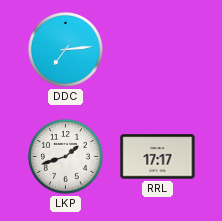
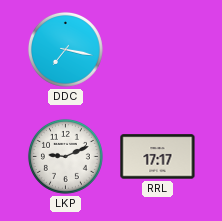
DDC: 7:14 -> 7:17 (65, 49)
LKP: 1:42 -> 9:11 (65, 156)
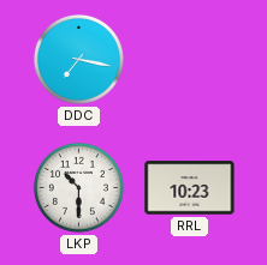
LKP: 9:11 -> 10:30 (78, 187)
RRL: 17:17 -> 10:23 (190, 188)
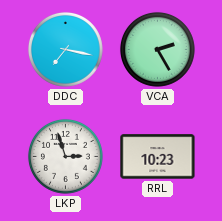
VCA: none -> 2:25 (157, 49)
LKP: 10:30 -> 2:57 (65, 156)
